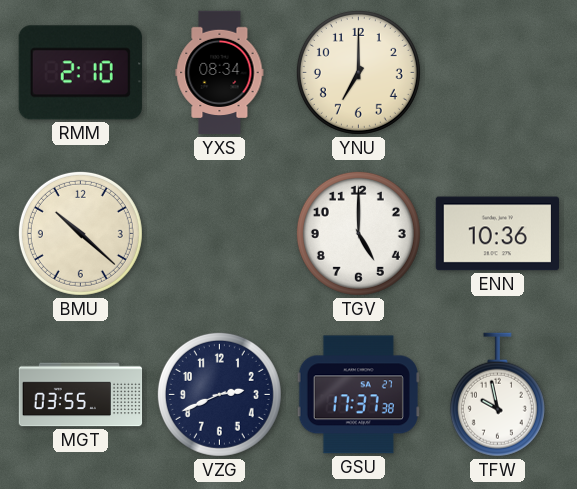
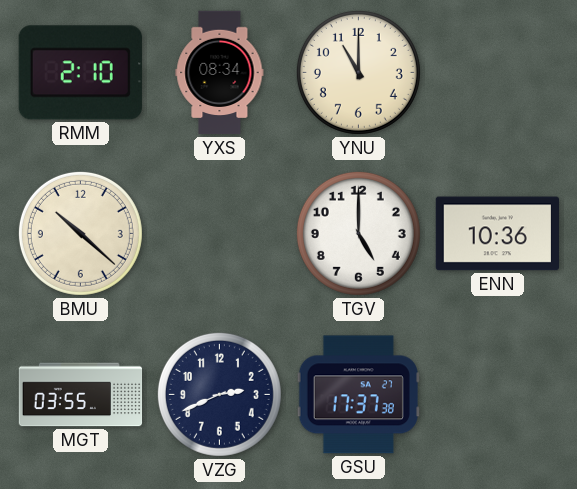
YNU: 7:00 -> 11:00 (358, 72)
TFW: 9:58 -> none (497, 395)
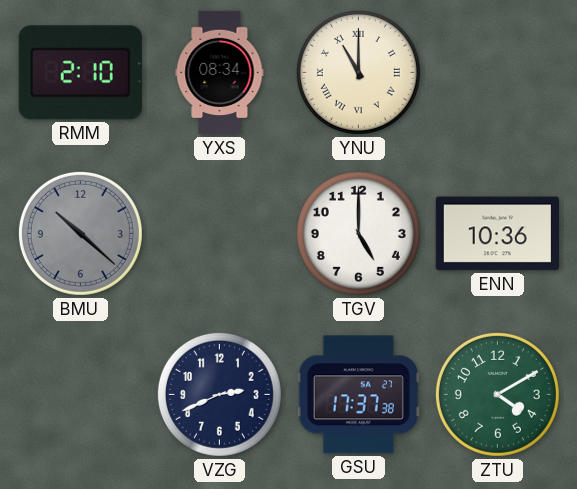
YNU numerals: Arabic -> Roman (358, 72)
BMU dial: cream -> grey (80, 233)
MGT: 03:55 -> none (81, 395)
ZTU: none -> 4:10 (497, 394)
